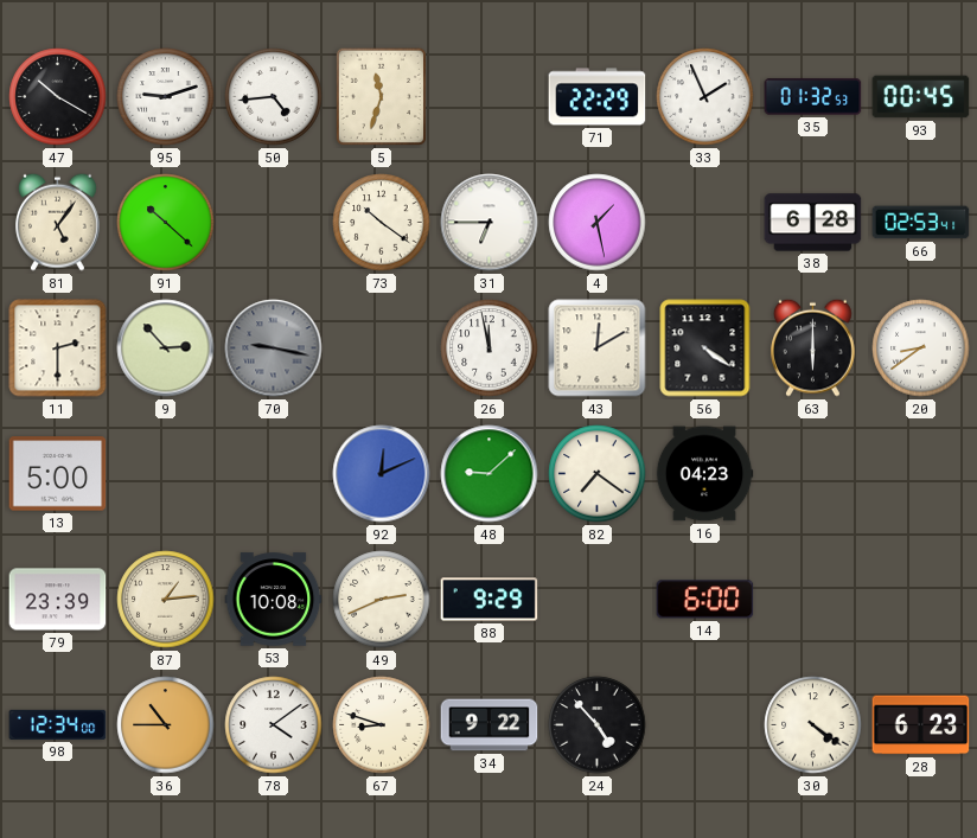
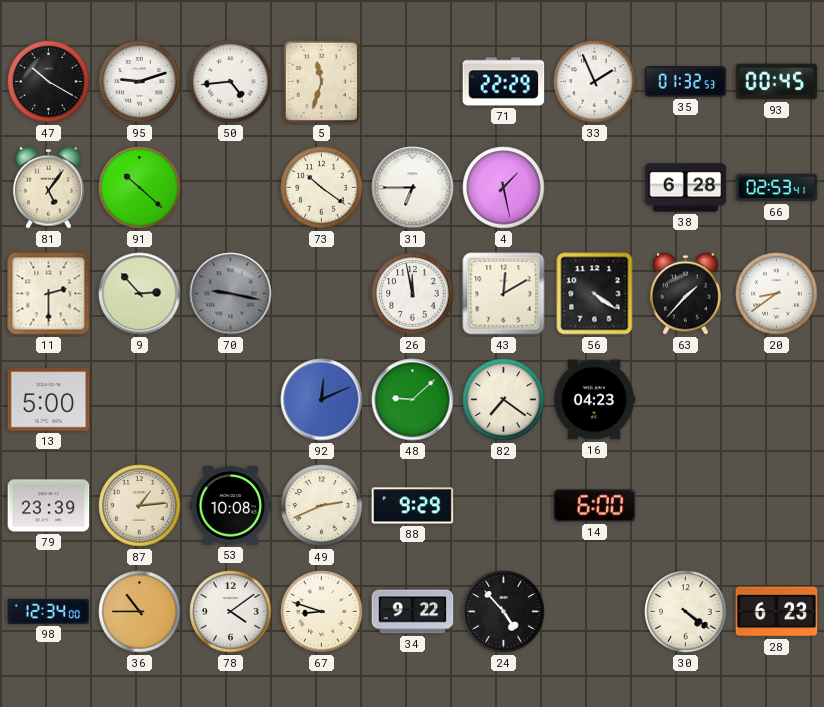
63: 6:00 -> 1:37 (686, 293)
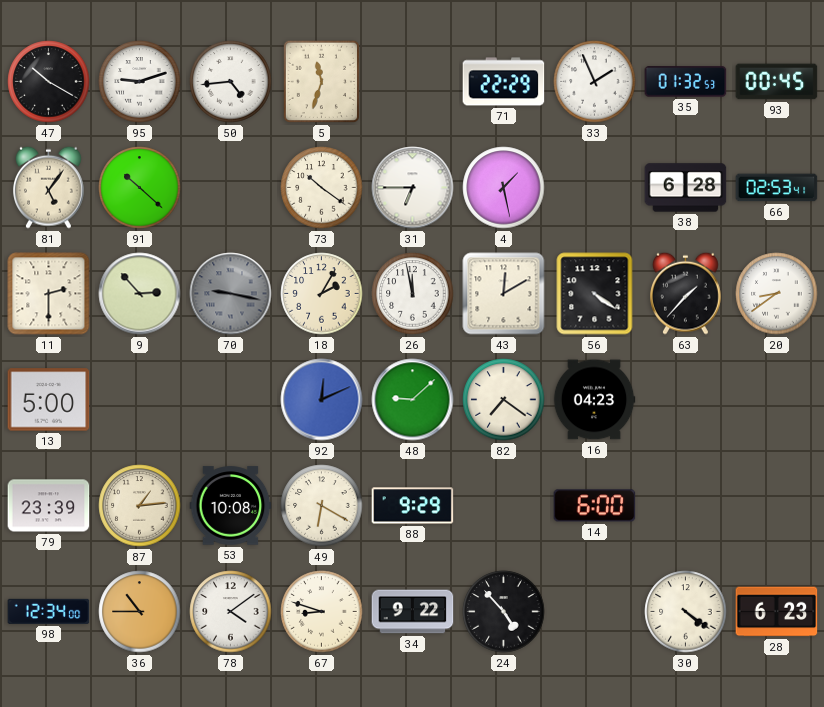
18: none -> 2:05 (322, 294)
49: 2:41 -> 6:20 (322, 506)
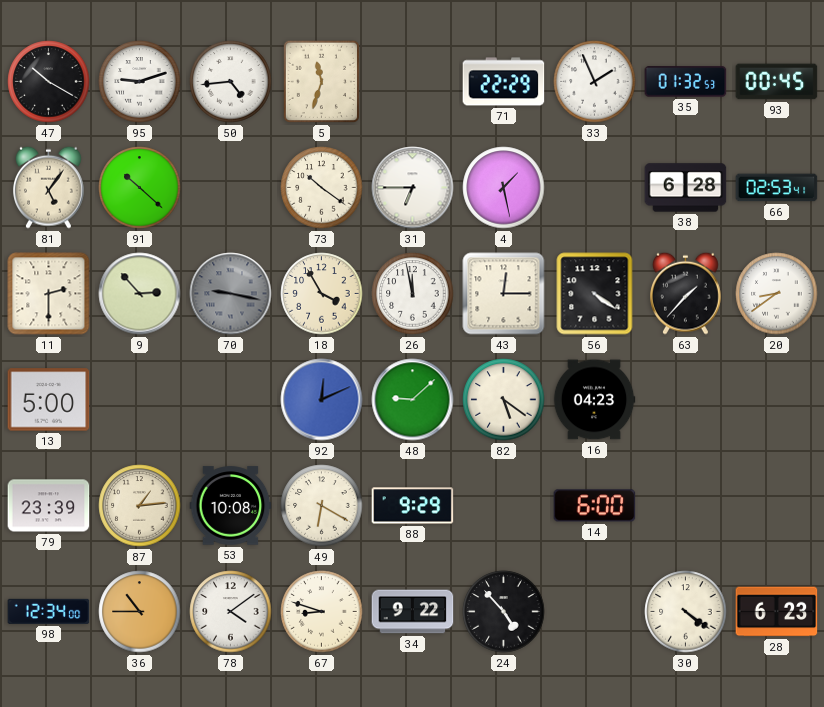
18: 2:05 -> 3:55 (322, 294)
43: 12:10 -> 12:15 (504, 294)
82: 7:21 -> 5:21 (504, 400)
